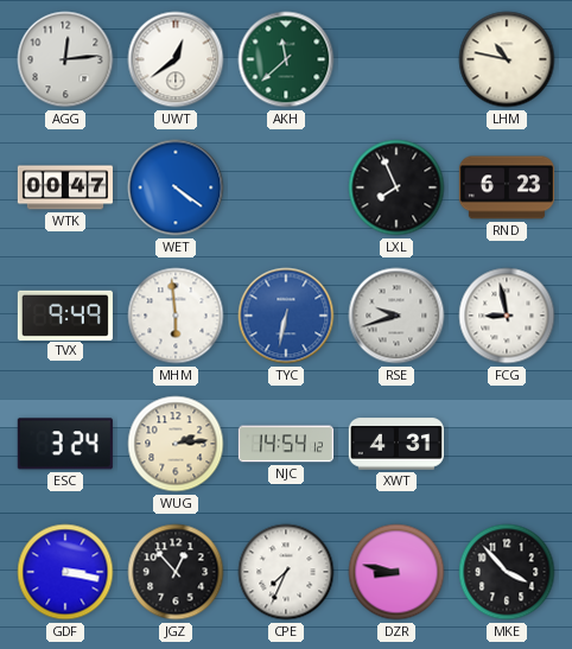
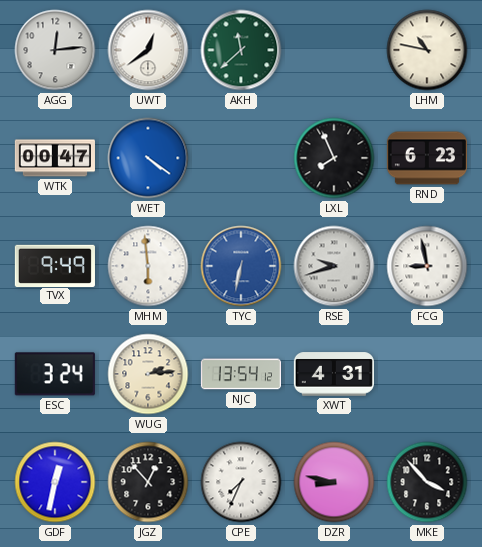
NJC: 14:54 -> 13:54 (241, 374)
GDF: 3:17 -> 12:32 (55, 482)
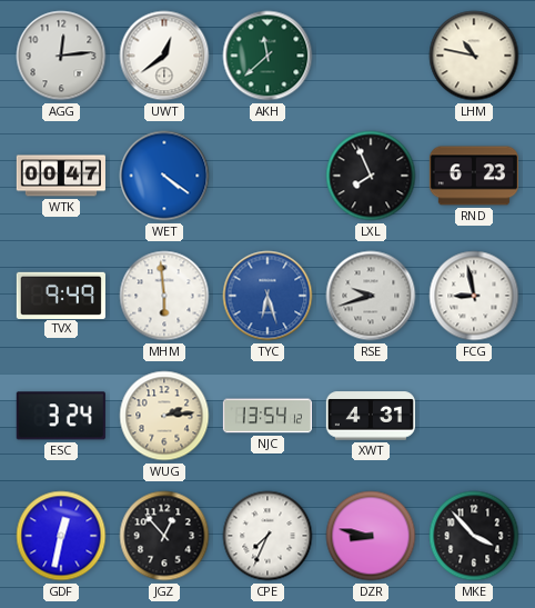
TYC: 6:32 -> 6:27 (267, 296)
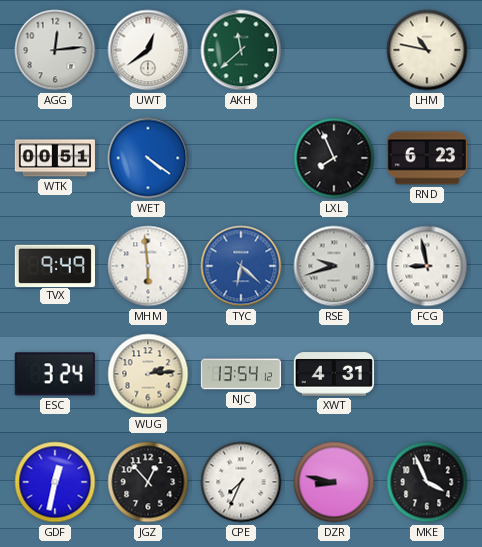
WTK: 00:47 -> 00:51 (55, 158)
TYC: 6:27 -> 6:22 (241, 266)
MKE: 3:53 -> 3:56 (427, 482)
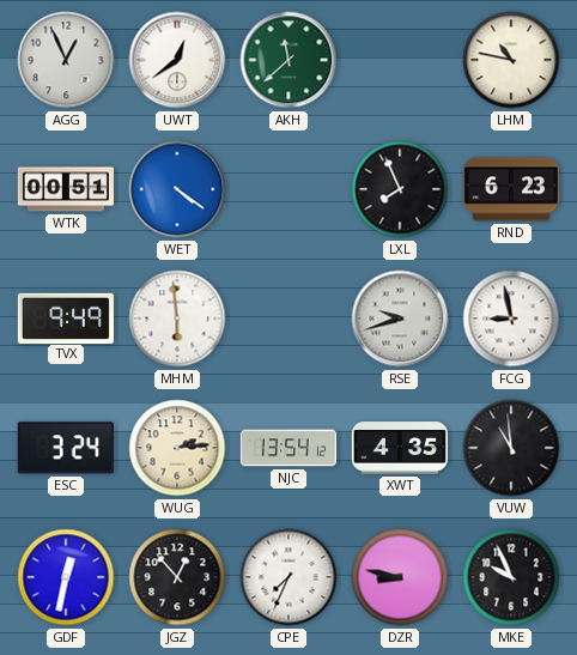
AGG: 12:14 -> 12:56 (66, 60)
TYC: 6:22 -> none (241, 266)
XWT: 4:31 -> 4:35 (400, 448)
VUW: none -> 10:59 (511, 448)
MKE: 3:56 -> 9:56 (511, 577)
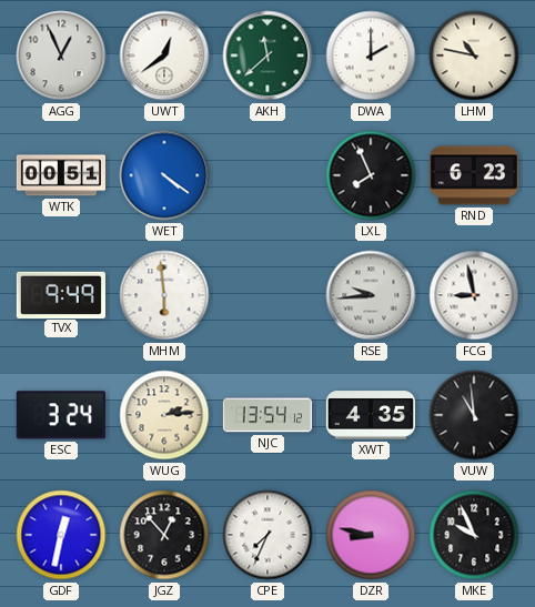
DWA: none -> 2:00 (371, 55)
RSE: 9:42 -> 9:44 (371, 295)
